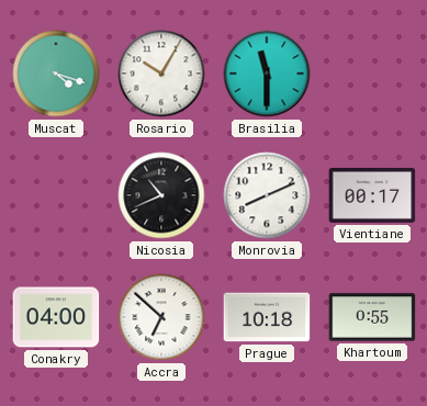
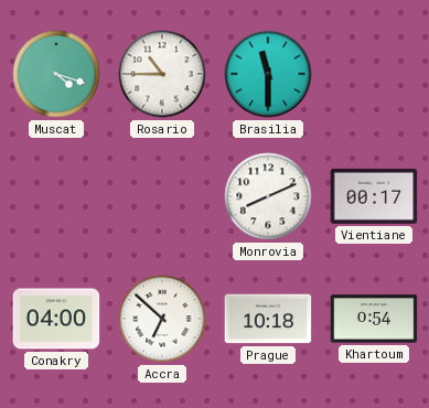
Rosario: 10:05 -> 10:45 (162, 74)
Nicosia: 10:41 -> none (161, 195)
Khartoum: 0:55 -> 0:54 (374, 319)
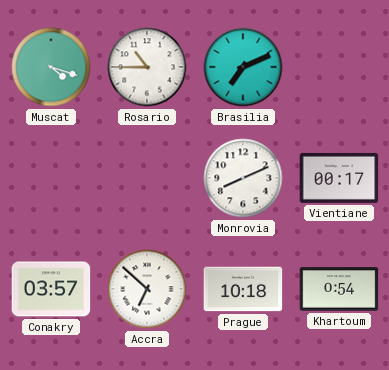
Brasilia: 11:30 -> 7:11 (243, 67)
Conakry: 04:00 -> 03:57 (51, 289)
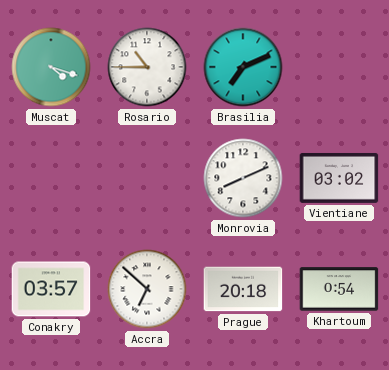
Vientiane: 00:17 -> 03:02 (339, 178)
Prague: 10:18 -> 20:18 (243, 289)
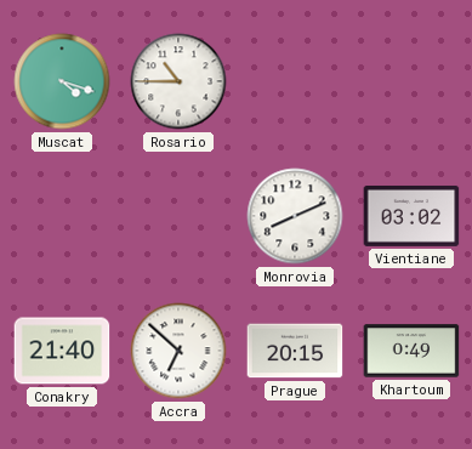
Brasilia: 7:11 -> none (243, 67)
Conakry: 03:57 -> 21:40 (62, 351)
Prague: 20:18 -> 20:15 (295, 351)
Khartoum: 0:54 -> 0:49 (411, 351)
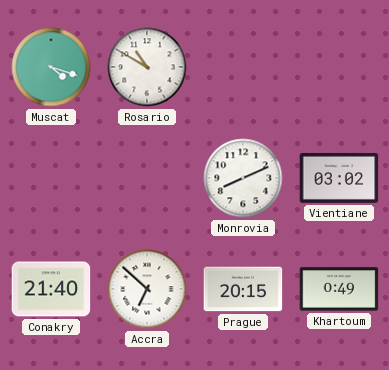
Rosario: 10:45 -> 10:50 (147, 67)
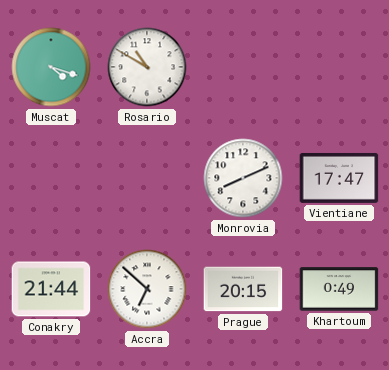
Vientiane: 03:02 -> 17:47 (339, 178)
Conakry: 21:40 -> 21:44 (51, 289)
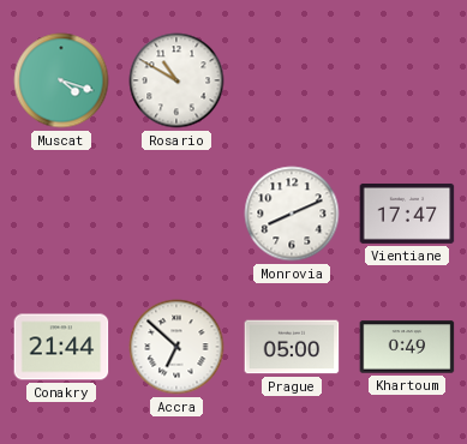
Prague: 20:15 -> 05:00 (292, 347)
